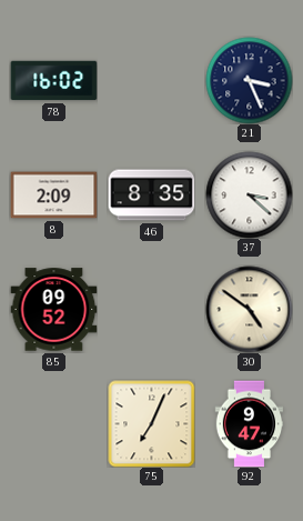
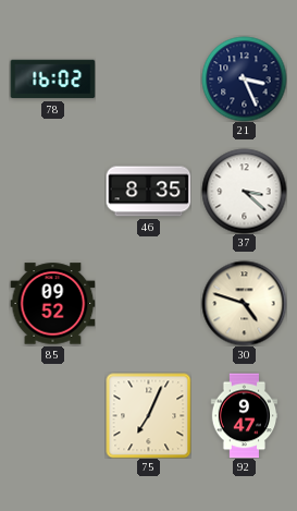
8: 2:09 -> none (53, 196)
30: 4:51 -> 4:48 (244, 303)
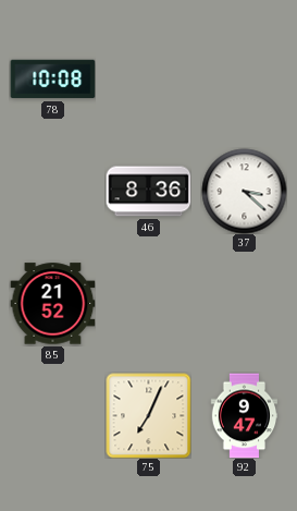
78: 16:02 -> 10:08 (52, 80)
21: 3:26 -> none (244, 78)
46: 8:35 -> 8:36 (148, 192)
85: 09:52 -> 21:52 (52, 304)
30: 4:48 -> none (244, 303)
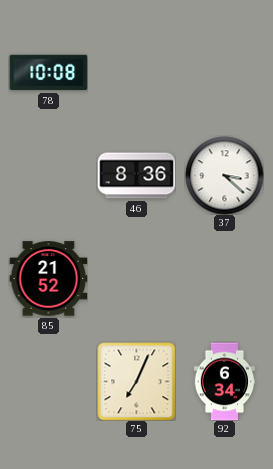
92: 9:47 -> 6:34 (225, 381)
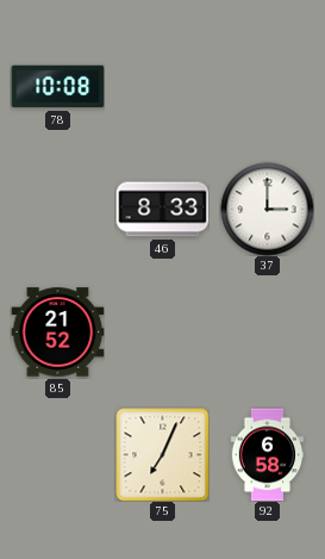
46: 8:36 -> 8:33 (162, 210)
37: 3:22 -> 3:00 (267, 209)
92: 6:34 -> 6:58 (268, 454)
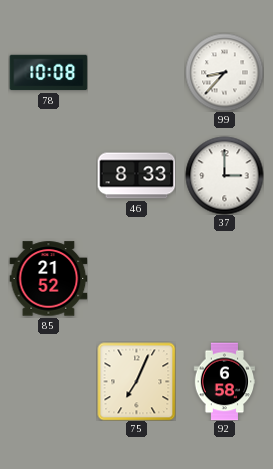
99: none -> 8:37 (224, 72)
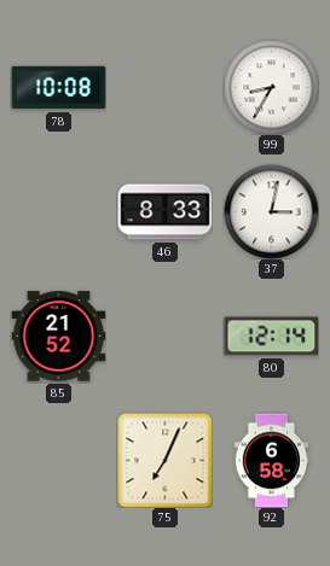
99: 8:37 -> 8:35 (271, 87)
37: 3:00 -> 3:02 (271, 211)
80: none -> 12:14 (271, 337)
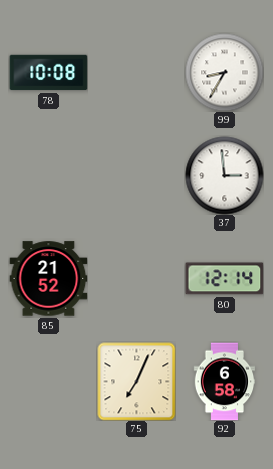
46: 8:33 -> none (164, 212)
37: 3:02 -> 2:59 (224, 175)
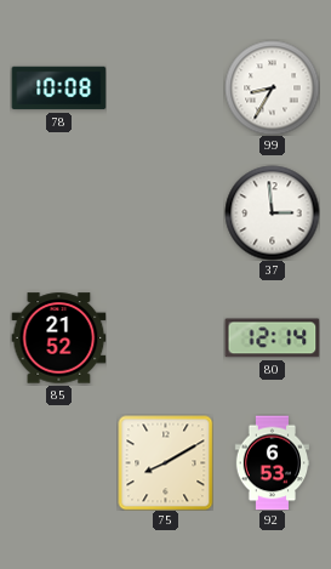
75: 7:04 -> 8:10 (165, 462)
92: 6:58 -> 6:53 (273, 462)
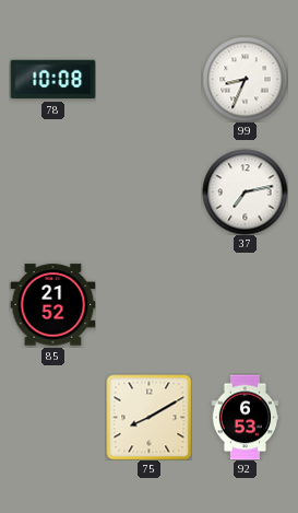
99: 8:35 -> 8:34 (245, 79)
37: 2:59 -> 7:13 (245, 191)
80: 12:14 -> none (272, 338)
